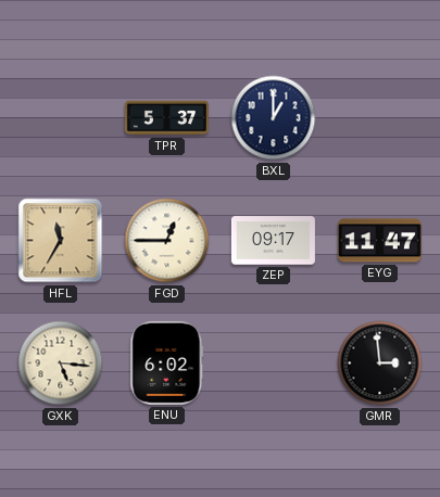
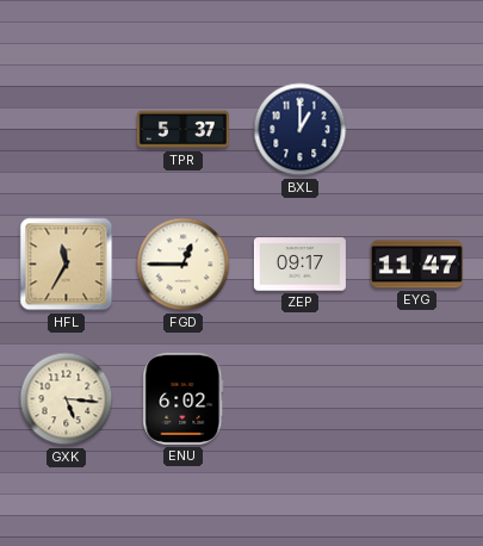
GMR: 2:59 -> none (380, 364)
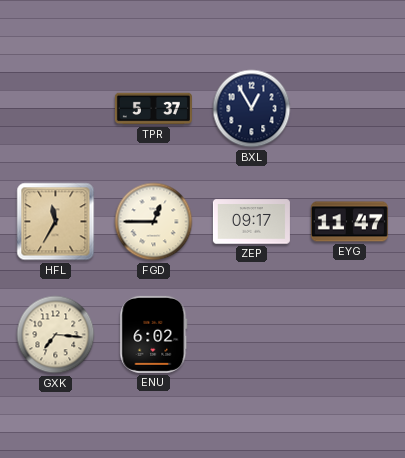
BXL: 1:00 -> 12:55 (252, 109)
GXK: 5:16 -> 7:16 (56, 335)
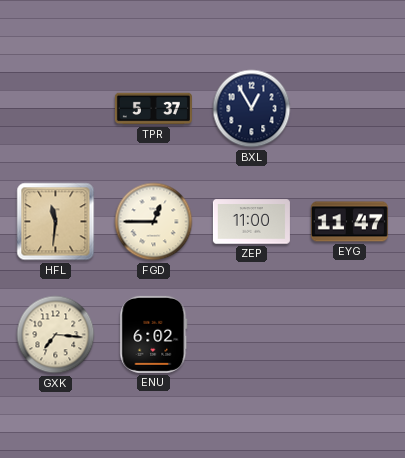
HFL: 11:35 -> 11:31 (56, 222)
ZEP: 09:17 -> 11:00 (251, 222)
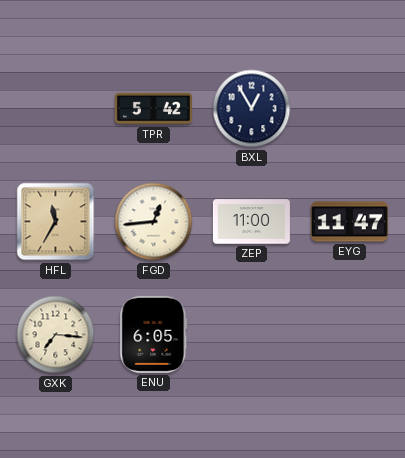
TPR: 5:37 -> 5:42 (153, 109)
HFL: 11:31 -> 11:35 (56, 222)
FGD: 12:45 -> 12:44 (154, 222)
ENU: 6:02 -> 6:05 (154, 334)
